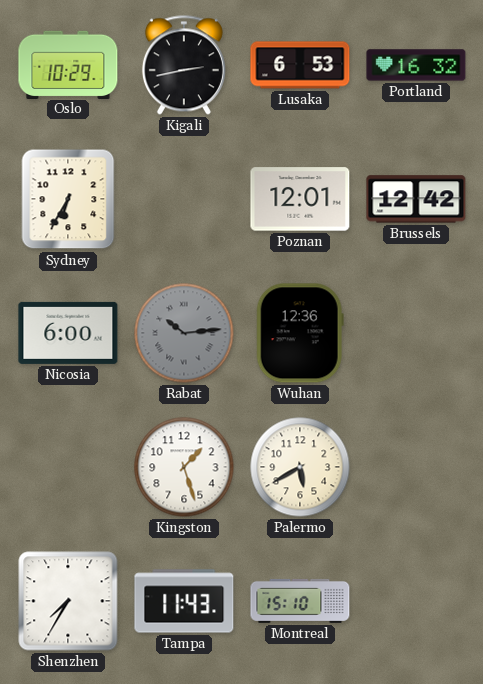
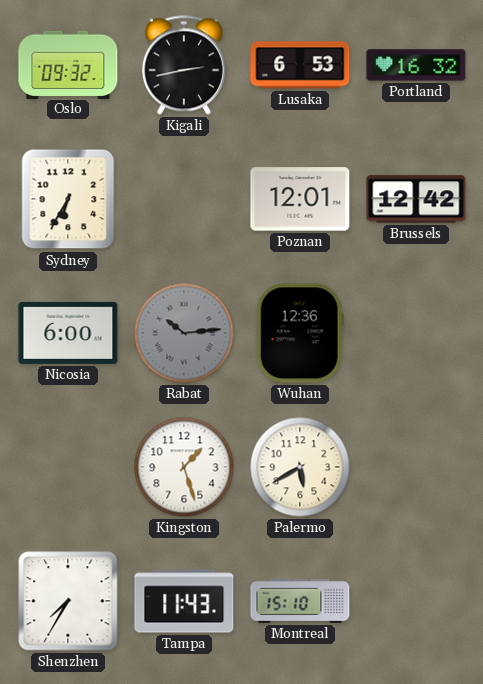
Oslo: 10:29 -> 09:32 (68, 64)
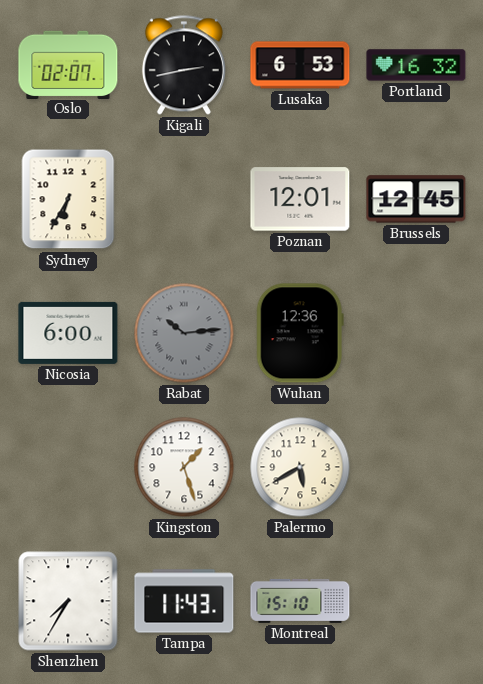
Oslo: 09:32 -> 02:07 (68, 64)
Brussels: 12:42 -> 12:45 (416, 199)
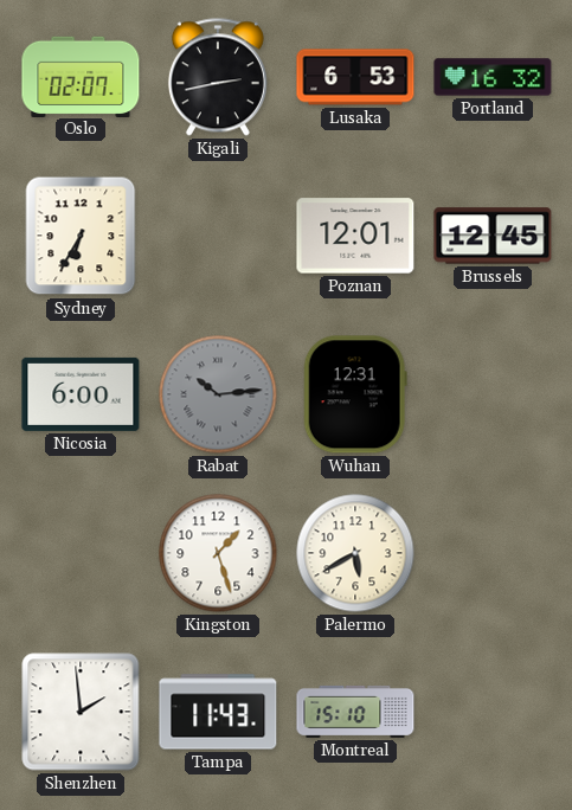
Wuhan: 12:36 -> 12:31 (355, 394)
Shenzhen: 7:35 -> 1:59 (81, 712)
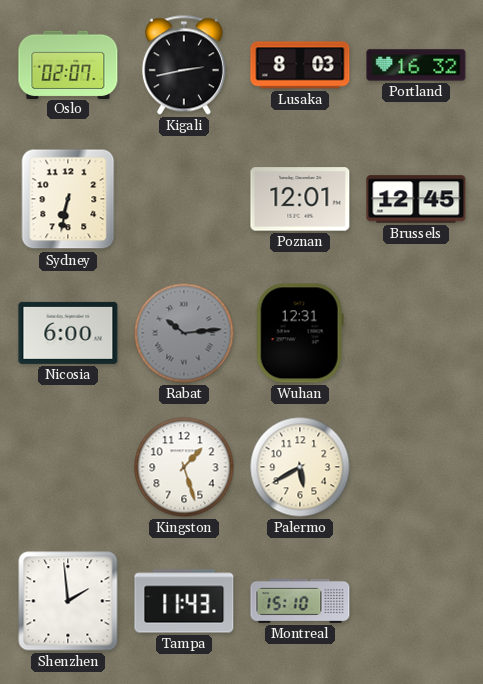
Lusaka: 6:53 -> 8:03 (300, 65)
Sydney: 6:35 -> 6:32 (68, 199)
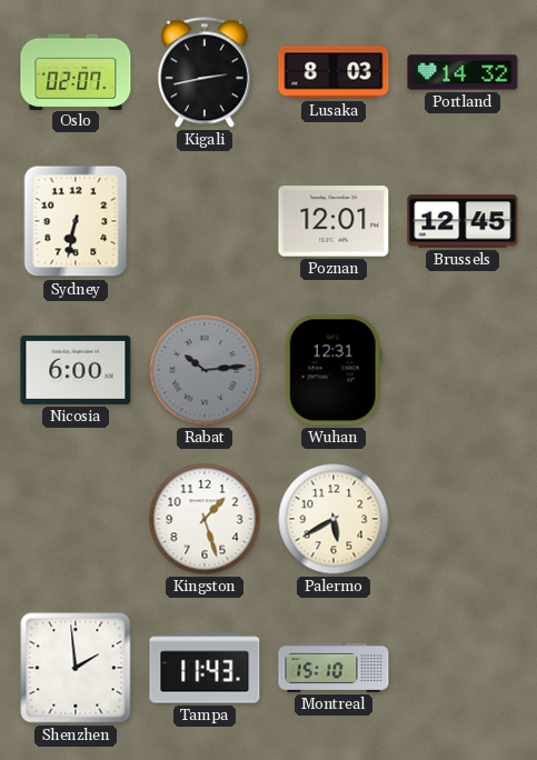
Portland: 16:32 -> 14:32 (463, 72)
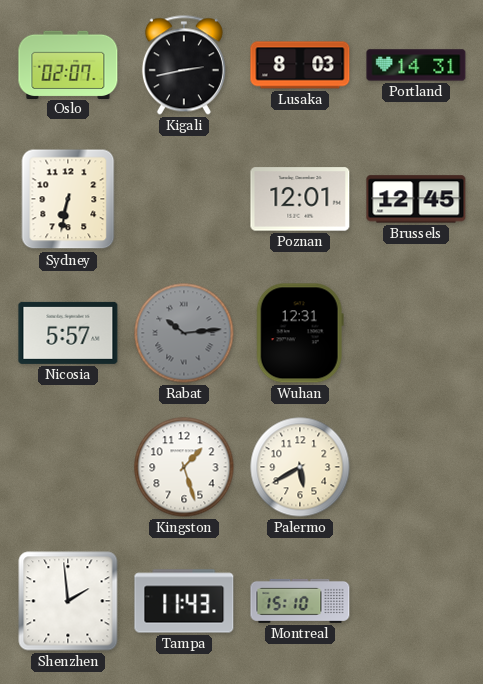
Portland: 14:32 -> 14:31 (416, 65)
Nicosia: 6:00 -> 5:57 (68, 333)
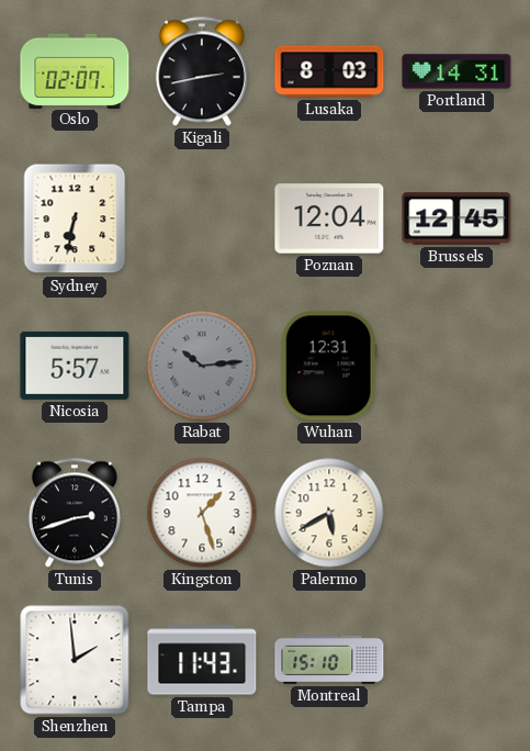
Poznan: 12:01 -> 12:04 (329, 218)
Tunis: none -> 2:42 (75, 513)
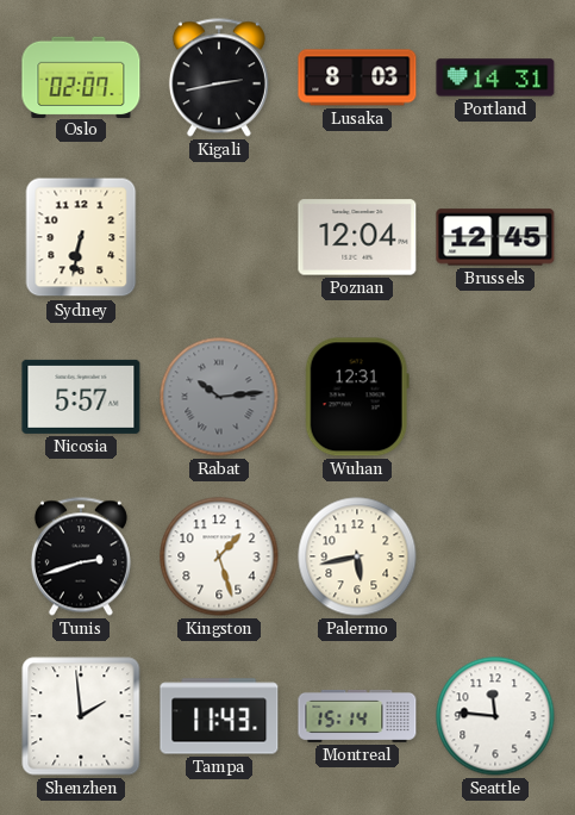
Palermo: 5:40 -> 5:43 (357, 556)
Montreal: 15:10 -> 15:14 (357, 716)
Seattle: none -> 11:46 (495, 716)
